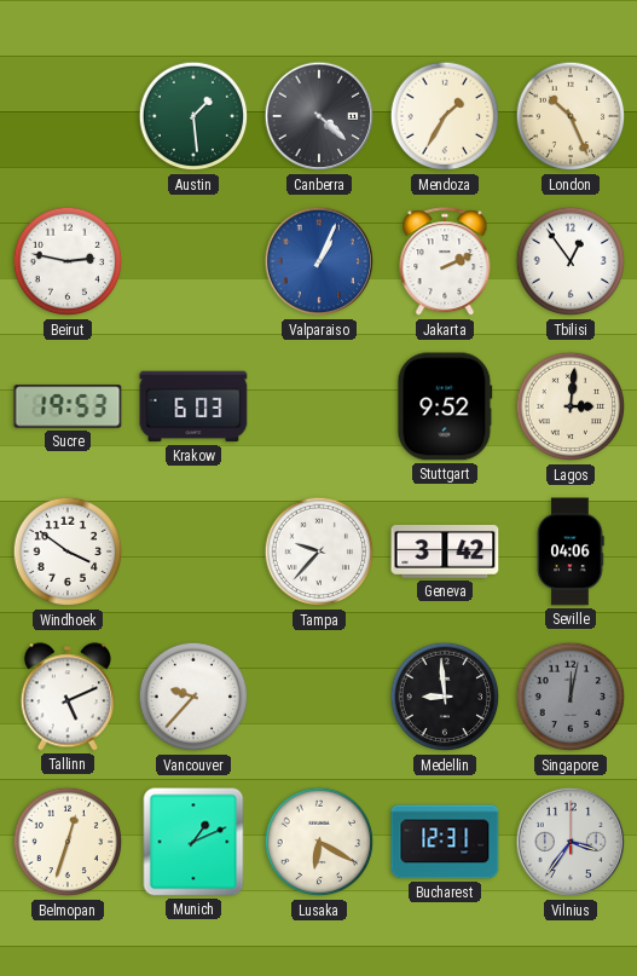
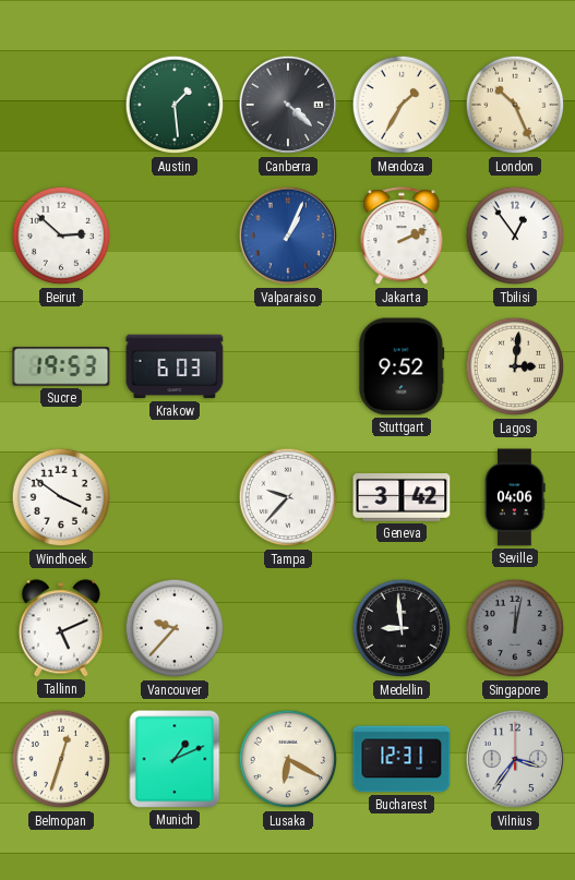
Beirut: 2:47 -> 2:52 (61, 236)
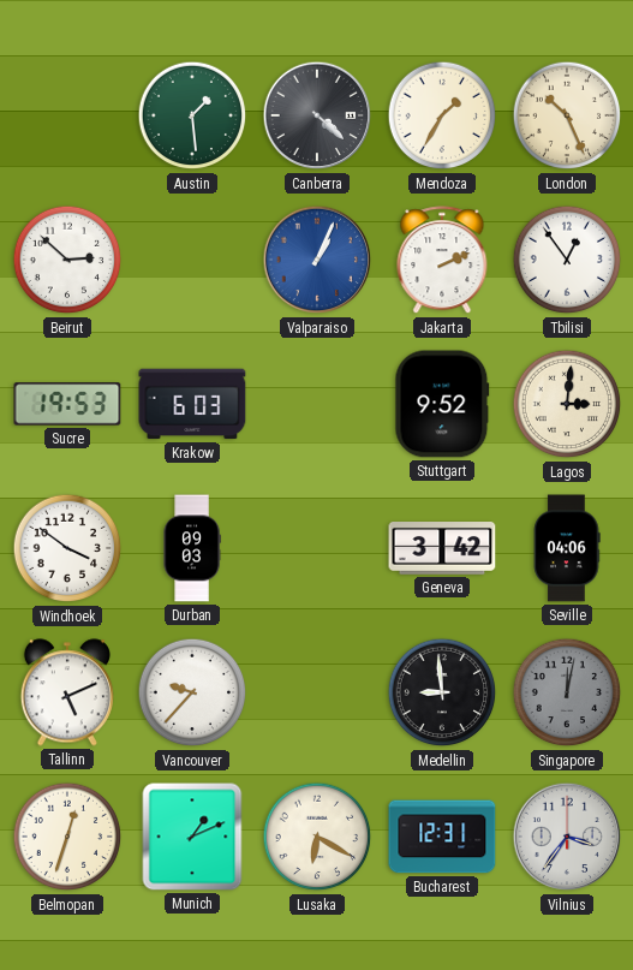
Durban: none -> 09:03 (192, 548)
Tampa: 9:37 -> none (288, 497)
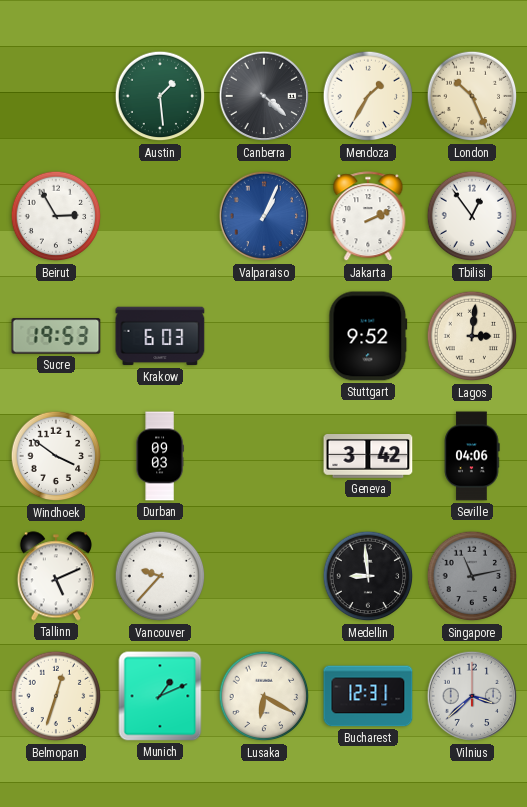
Beirut: 2:52 -> 2:55 (56, 216)
Singapore: 12:02 -> 11:13 (472, 576)
Vilnius: 3:36 -> 3:38 (472, 696)
